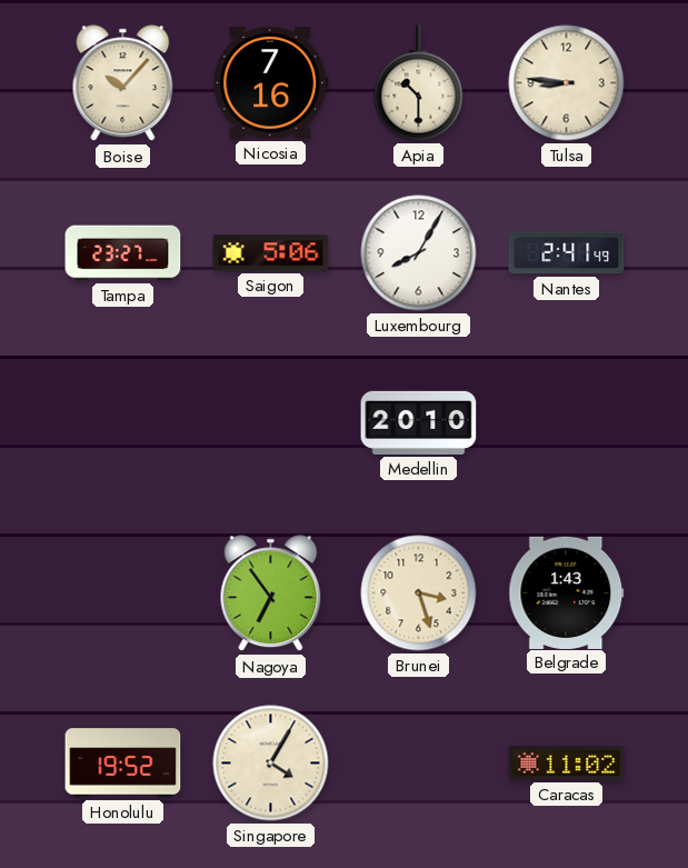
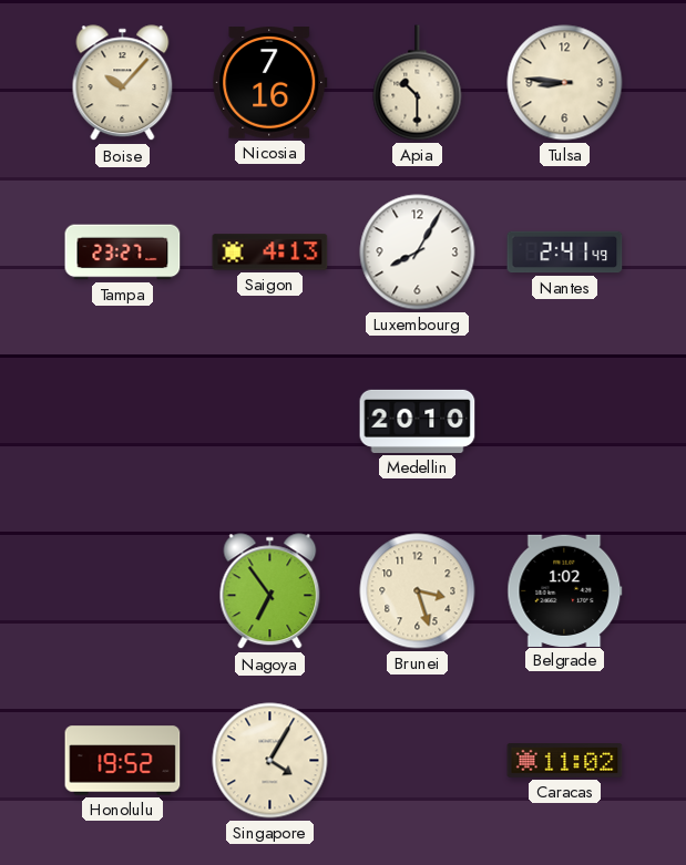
Saigon: 5:06 -> 4:13 (270, 253)
Belgrade: 1:43 -> 1:02 (565, 590)
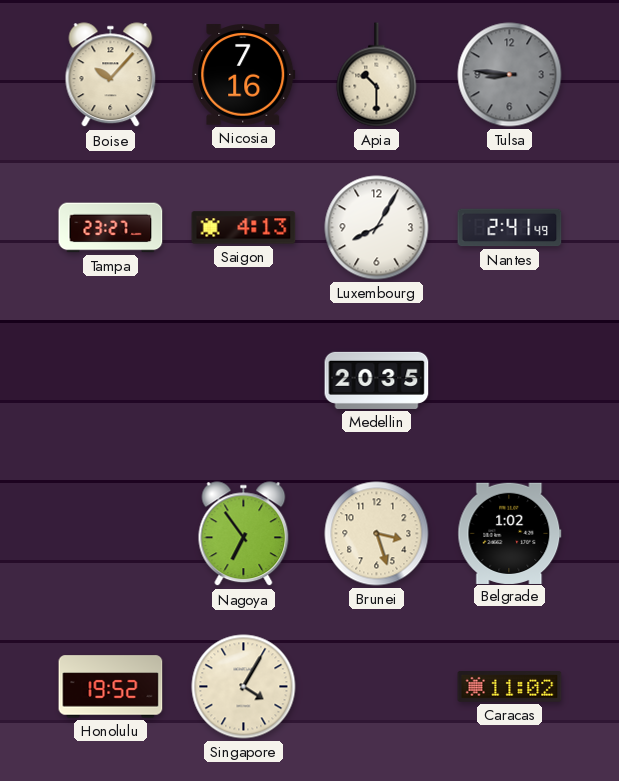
Tulsa dial: cream -> grey (510, 75)
Medellin: 20:10 -> 20:35 (377, 380)
